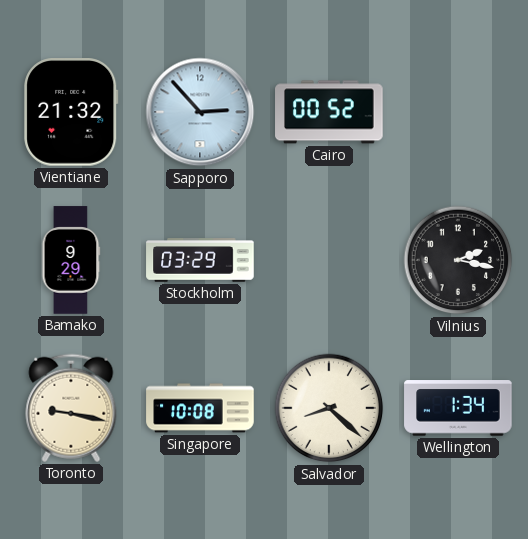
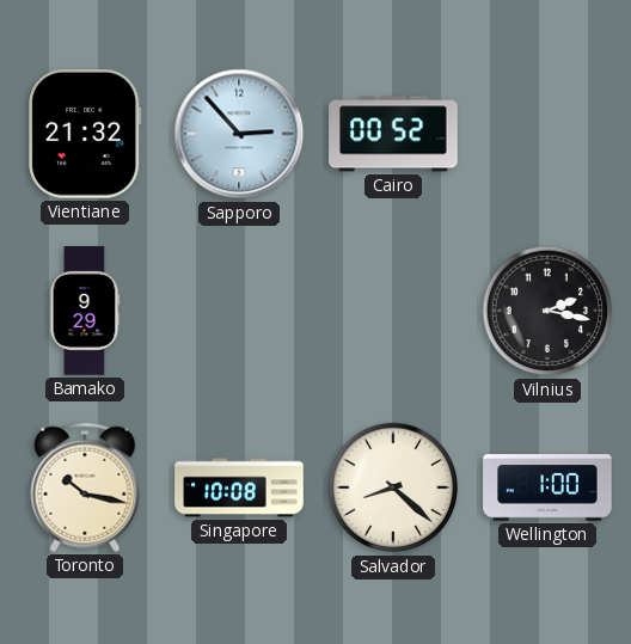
Stockholm: 03:29 -> none (200, 260)
Toronto: 9:17 -> 10:17 (85, 487)
Wellington: 1:34 -> 1:00 (547, 487)
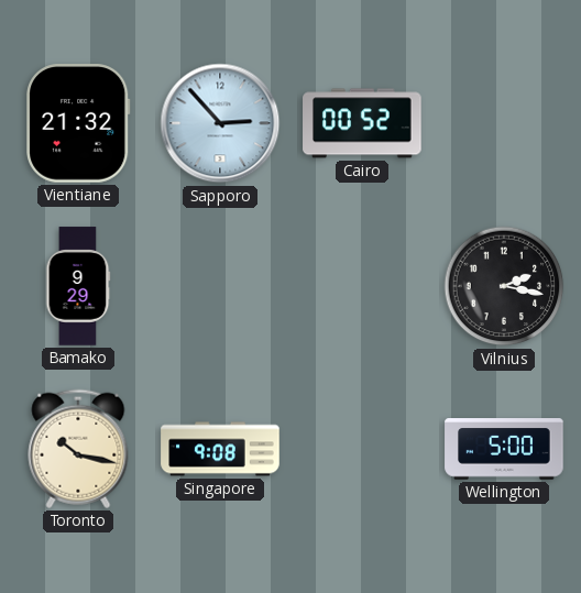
Singapore: 10:08 -> 9:08 (220, 449)
Salvador: 8:22 -> none (393, 487)
Wellington: 1:00 -> 5:00 (504, 449)
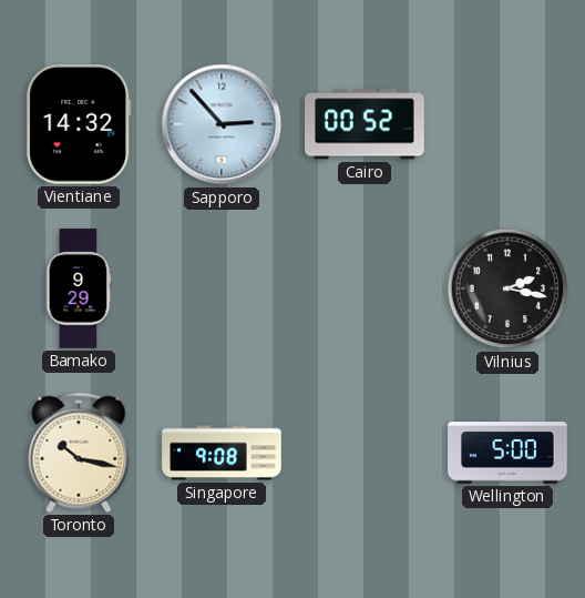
Vientiane: 21:32 -> 14:32 (79, 124)
